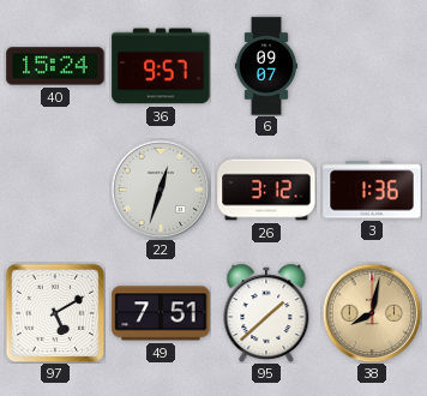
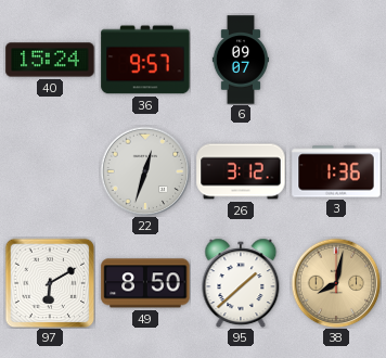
97: 5:10 -> 6:10 (50, 283)
49: 7:51 -> 8:50 (145, 283)
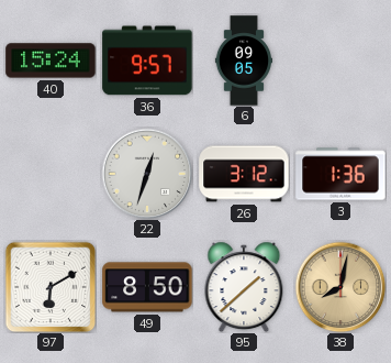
6: 09:07 -> 09:05 (243, 61)
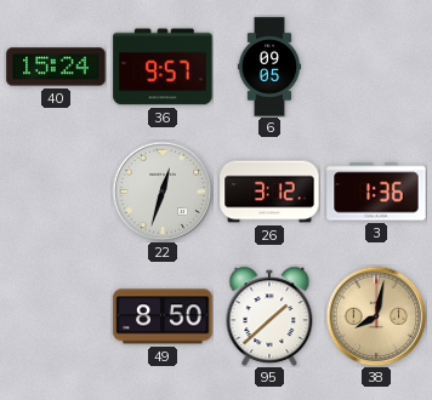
97: 6:10 -> none (51, 287)
